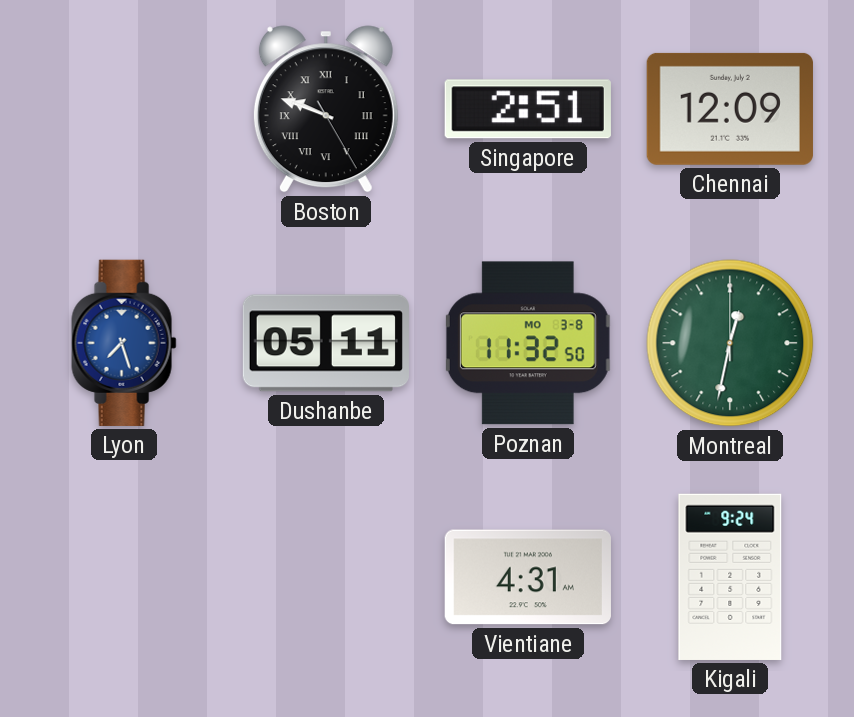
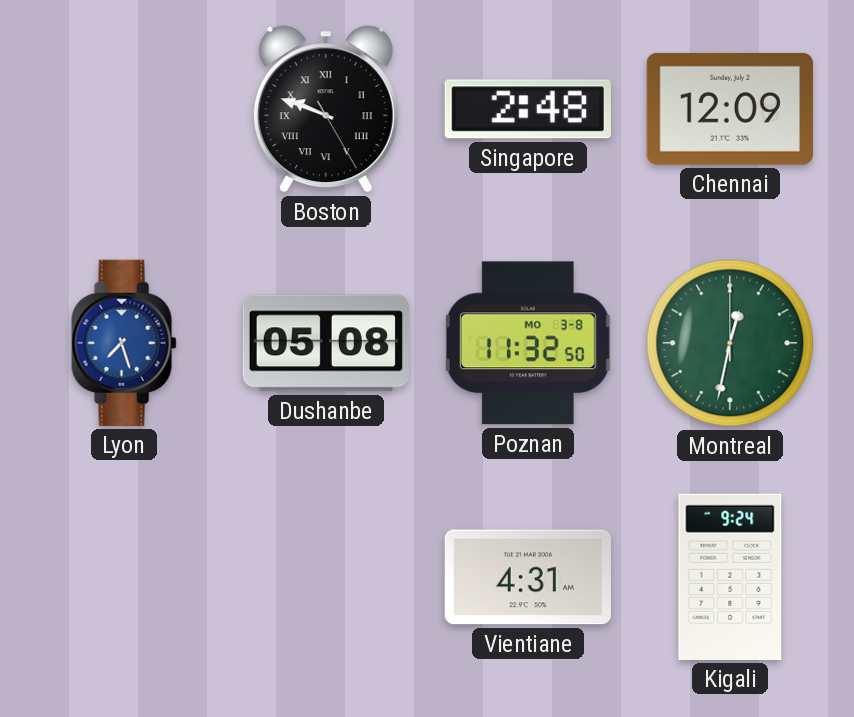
Singapore: 2:51 -> 2:48 (528, 109)
Dushanbe: 05:11 -> 05:08 (326, 343)
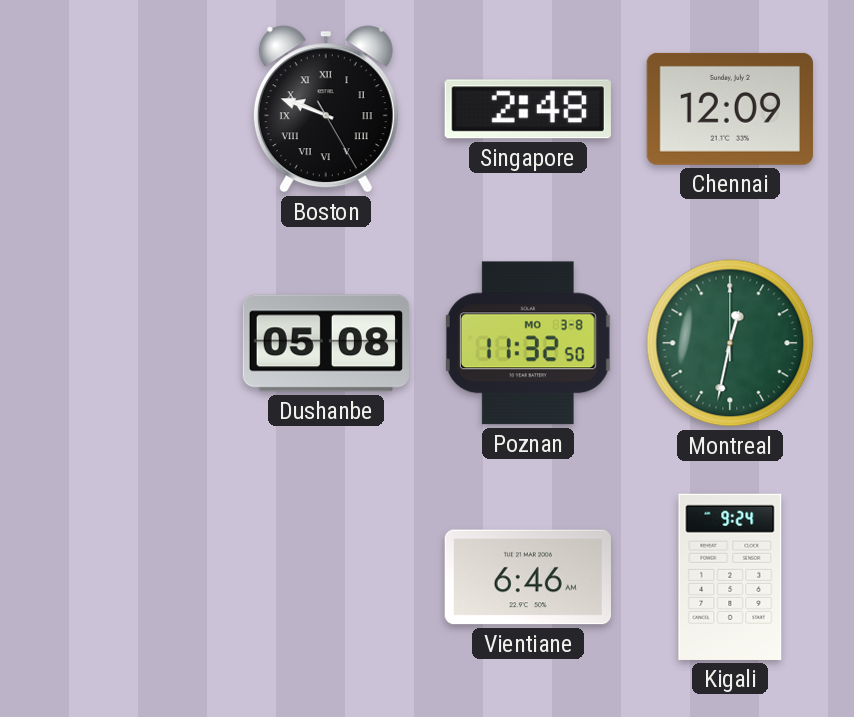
Lyon: 7:27 -> none (124, 343)
Vientiane: 4:31 -> 6:46 (528, 577)
